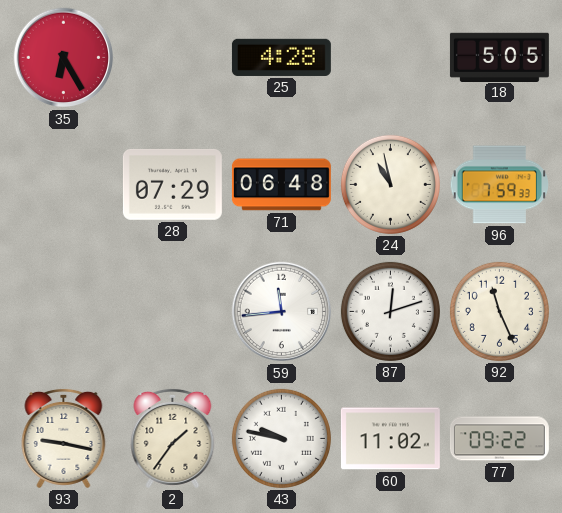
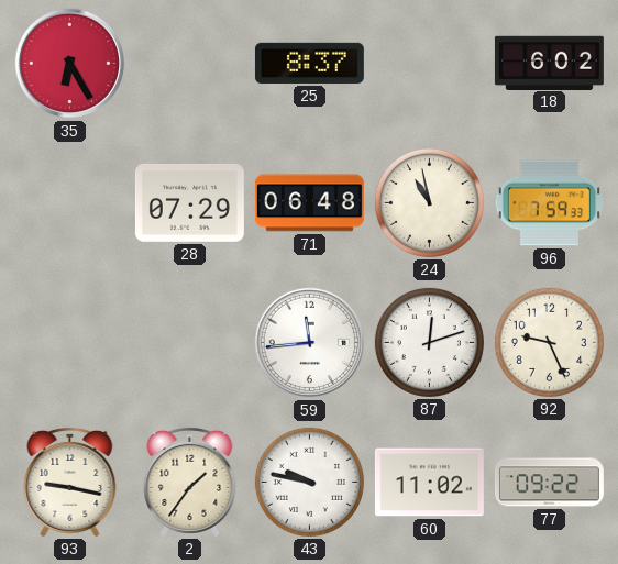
25: 4:28 -> 8:37 (309, 63)
18: 5:05 -> 6:02 (549, 63)
92: 11:26 -> 9:26 (549, 342)
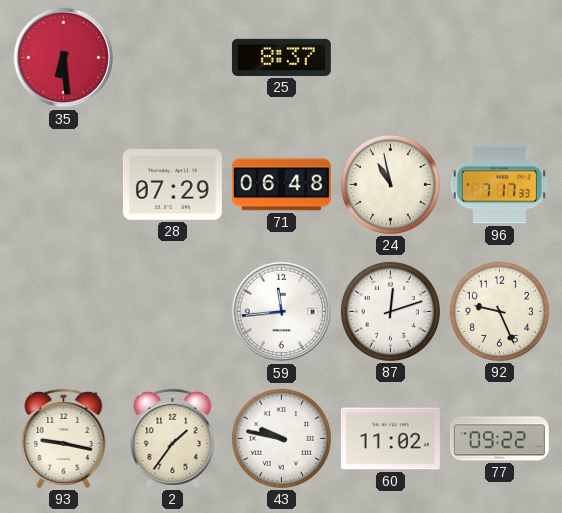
35: 6:25 -> 6:29 (64, 58)
18: 6:02 -> none (549, 63)
96: 7:59 -> 7:17 (500, 185)
